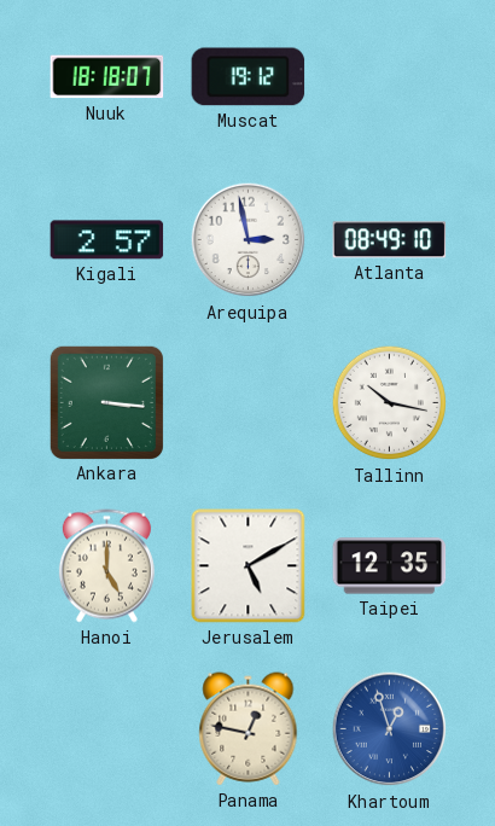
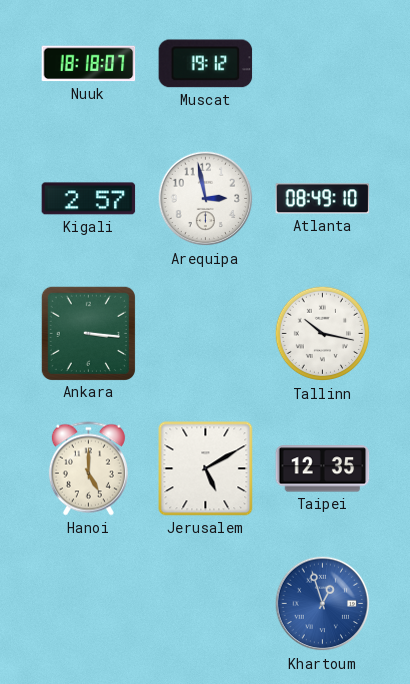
Panama: 12:47 -> none (249, 729)
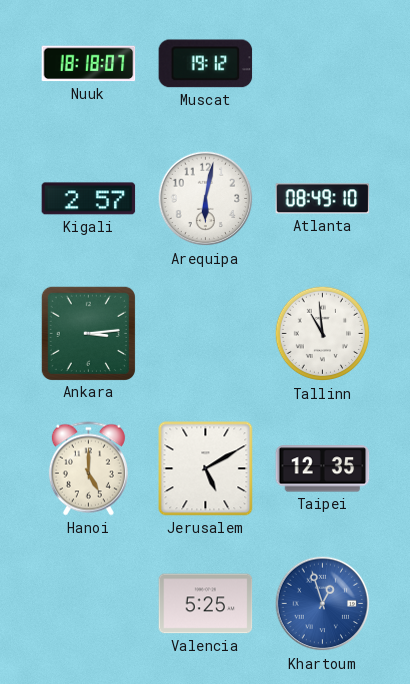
Arequipa: 2:58 -> 6:02 (206, 199)
Ankara: 3:16 -> 3:14 (88, 333)
Tallinn: 10:17 -> 10:59 (323, 334)
Valencia: none -> 5:25 (206, 604)
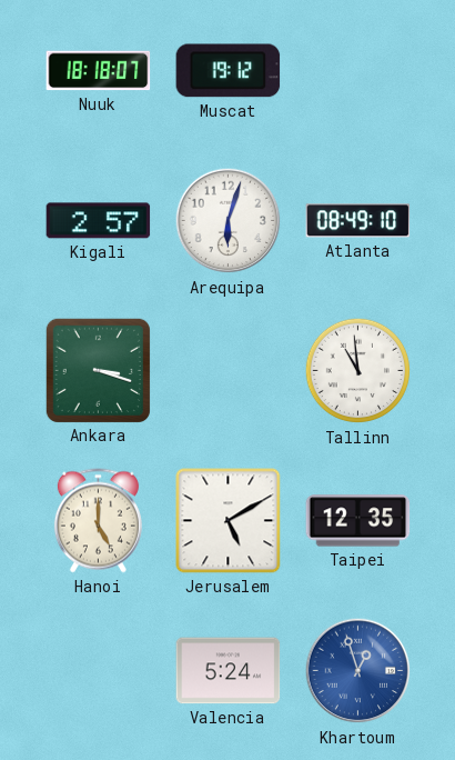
Arequipa: 6:02 -> 6:03 (229, 221)
Ankara: 3:14 -> 3:18 (98, 370)
Valencia: 5:25 -> 5:24 (229, 671)
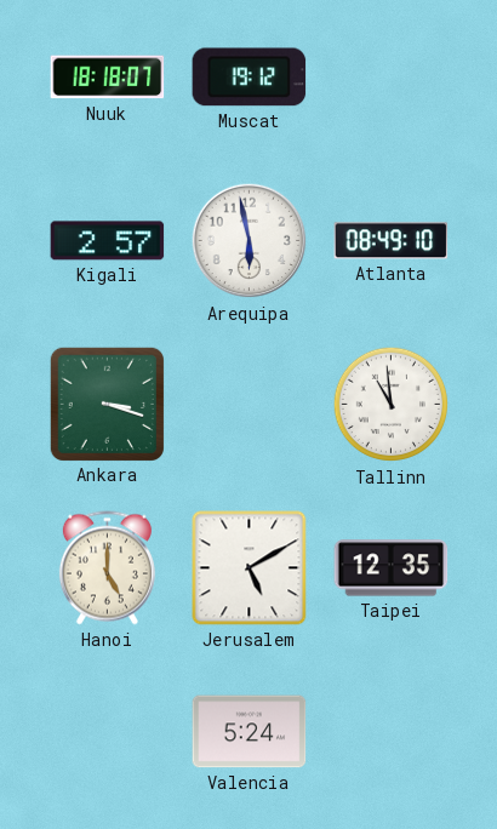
Arequipa: 6:03 -> 5:58 (250, 241)
Khartoum: 12:57 -> none (358, 671)
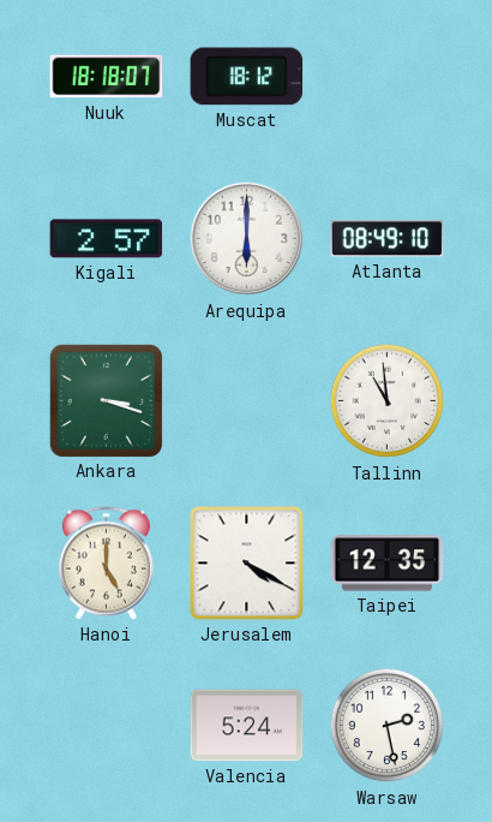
Muscat: 19:12 -> 18:12 (247, 77)
Arequipa: 5:58 -> 6:00 (247, 239)
Jerusalem: 5:10 -> 4:20 (247, 564)
Warsaw: none -> 2:28 (388, 726)
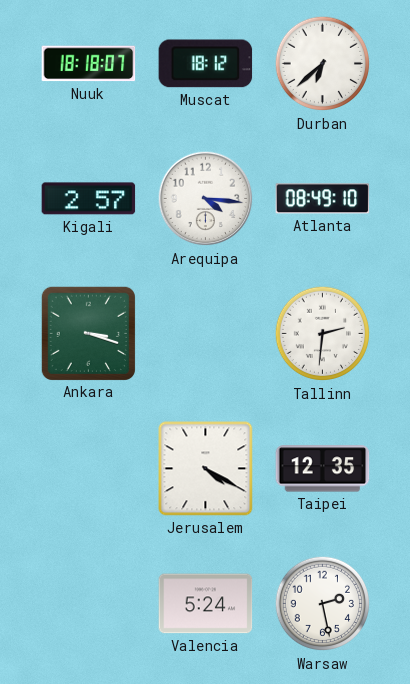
Durban: none -> 6:38 (323, 64)
Arequipa: 6:00 -> 4:16 (206, 199)
Tallinn: 10:59 -> 2:31 (323, 334)
Hanoi: 5:00 -> none (106, 564)
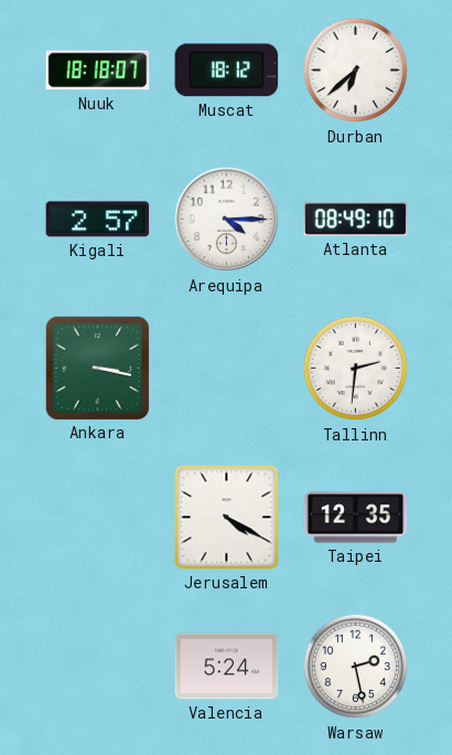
Arequipa: 4:16 -> 4:15 (227, 220)
Ankara: 3:18 -> 3:17 (97, 368)
